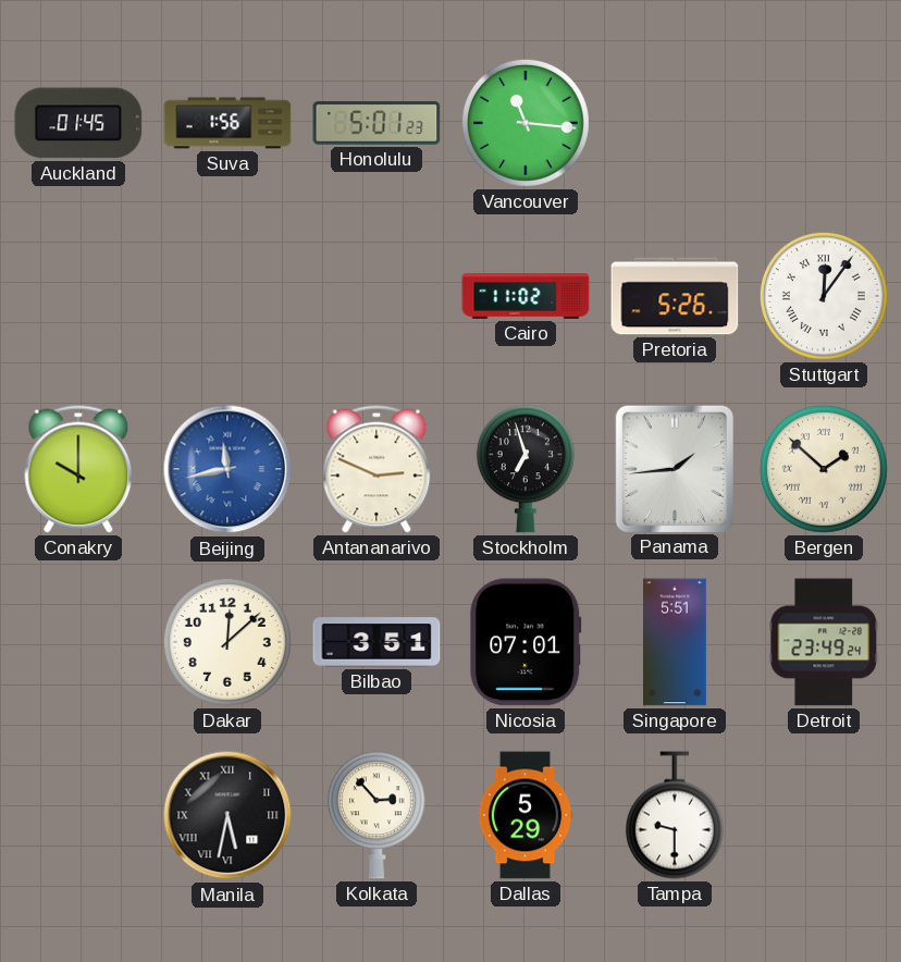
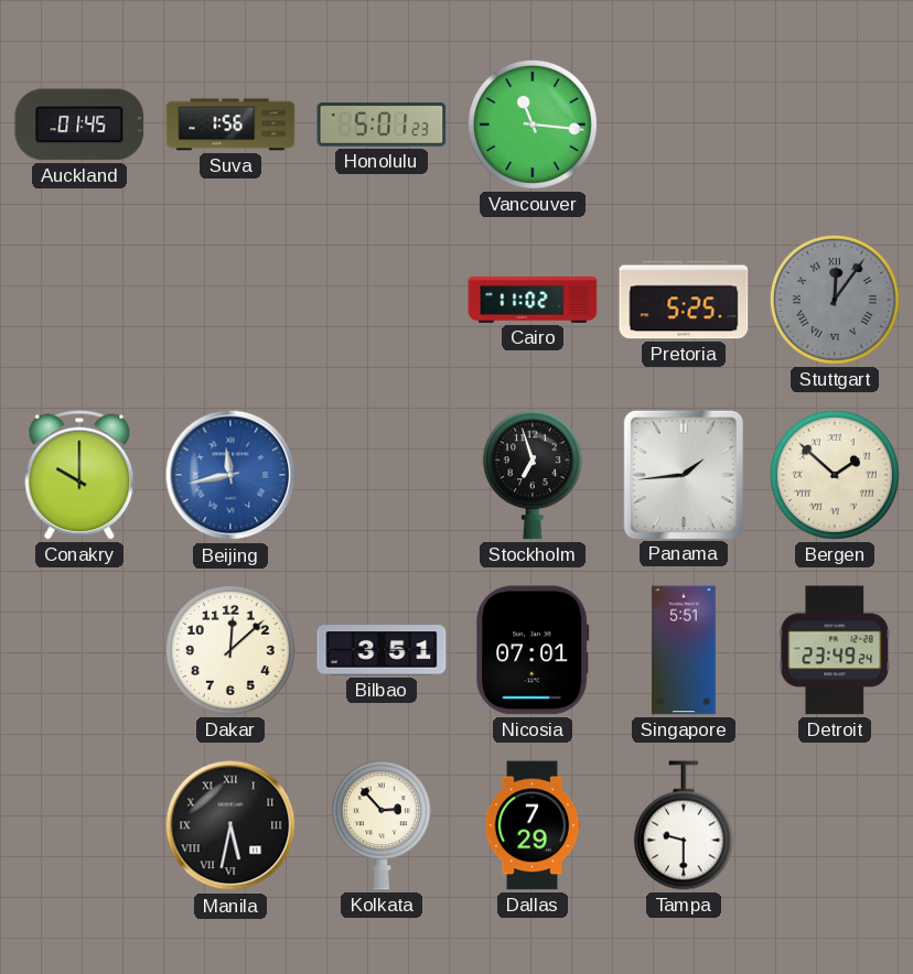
Pretoria: 5:26 -> 5:25 (684, 300)
Stuttgart dial: white -> grey (835, 300)
Antananarivo: 2:49 -> none (377, 469)
Dallas: 5:29 -> 7:29 (533, 825)
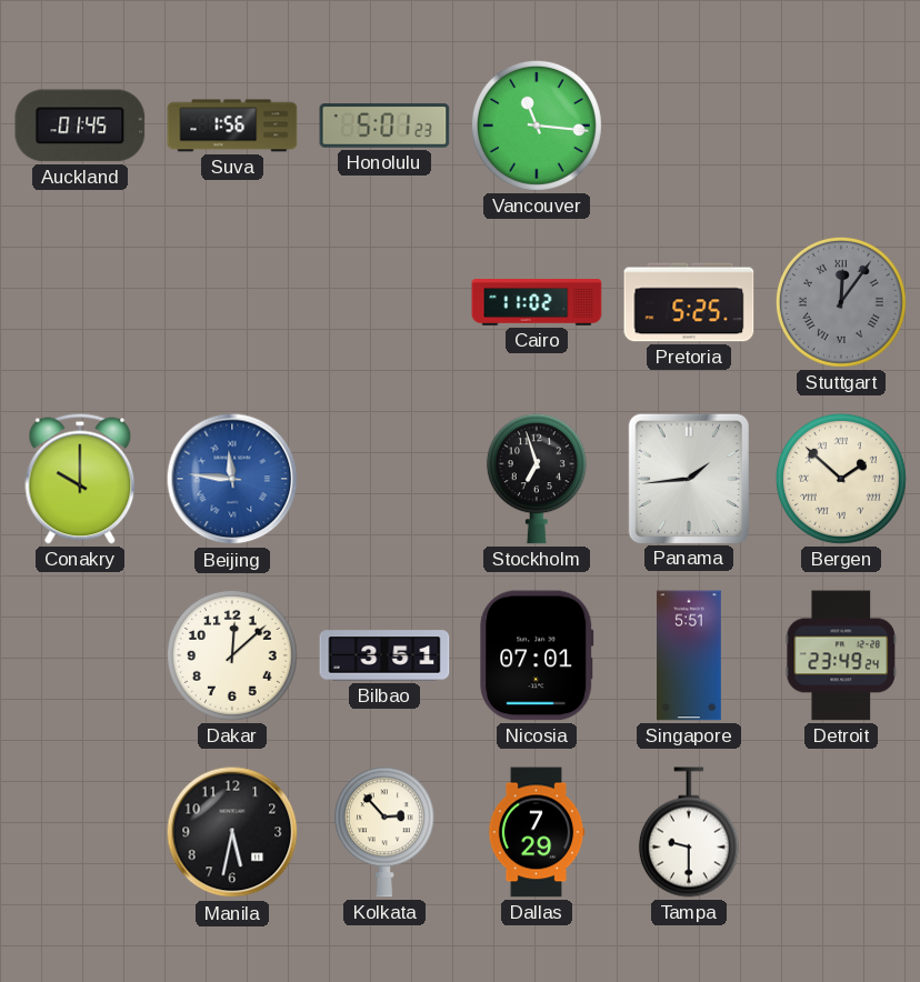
Beijing: 11:43 -> 11:46 (232, 479)
Manila numerals: Roman -> Arabic (232, 832)
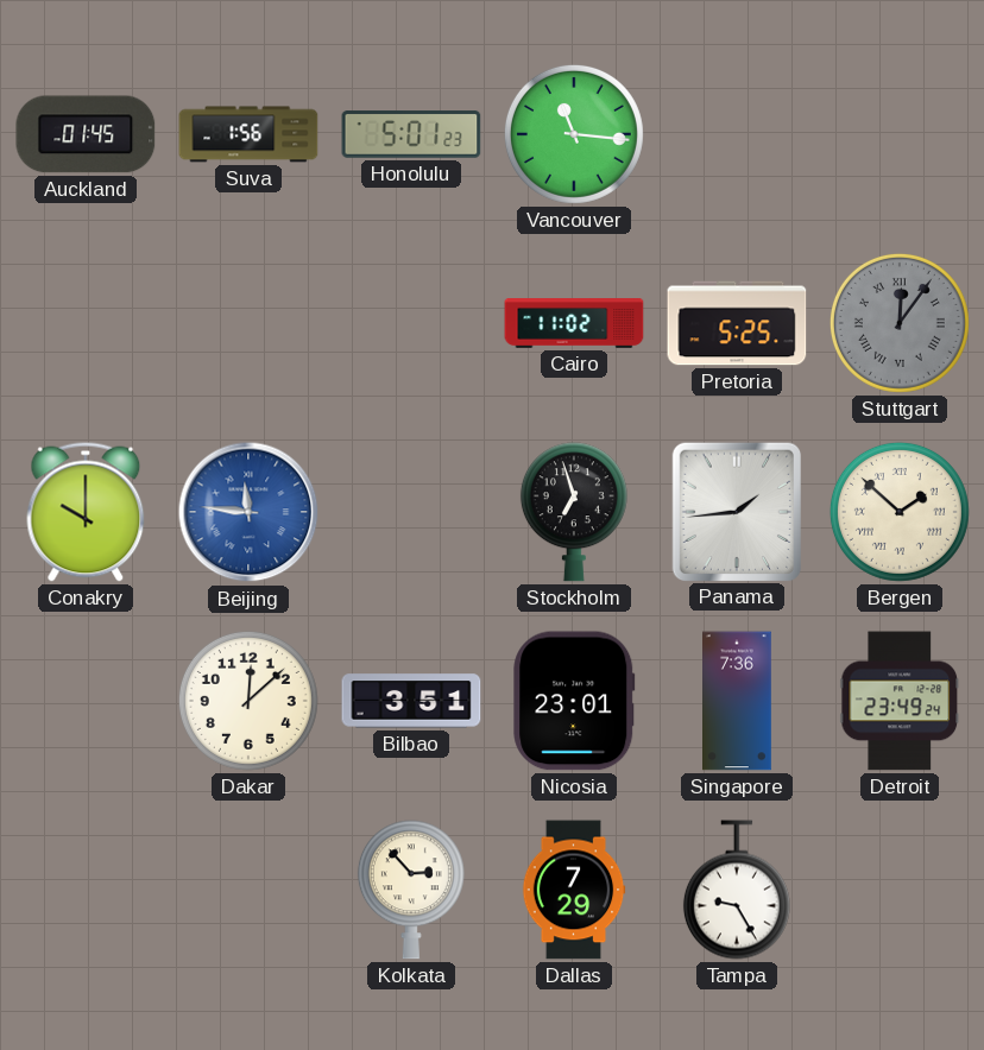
Nicosia: 07:01 -> 23:01 (574, 701)
Singapore: 5:51 -> 7:36 (738, 701)
Manila: 5:32 -> none (232, 832)
Tampa: 9:30 -> 9:25 (737, 890)
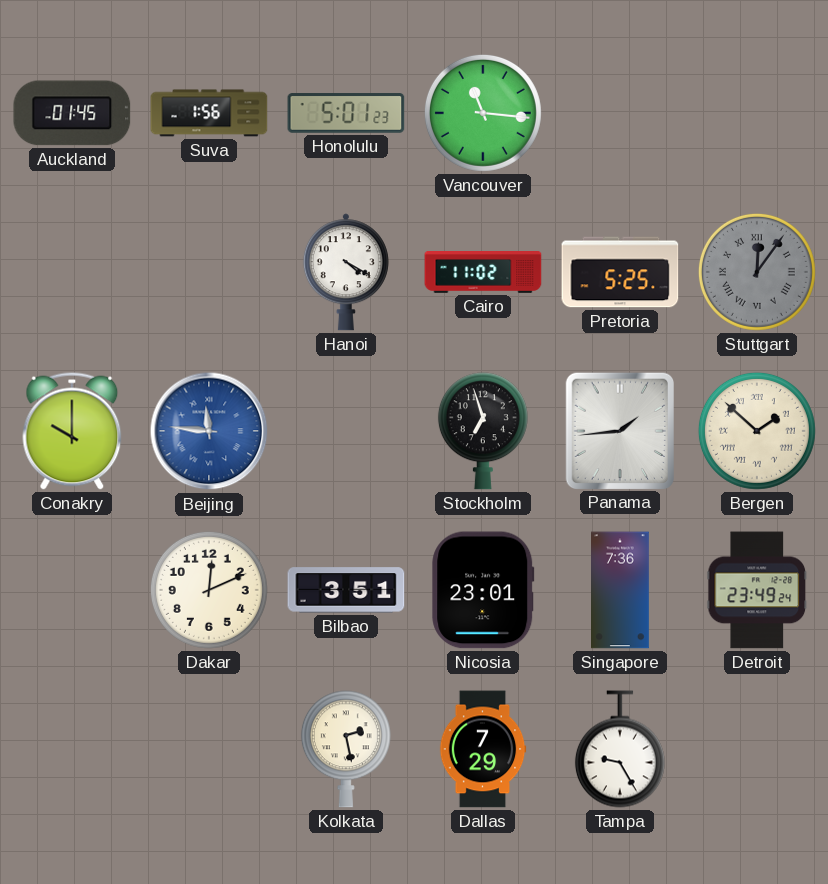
Hanoi: none -> 4:20 (346, 272)
Dakar: 12:08 -> 12:11 (209, 590)
Kolkata: 2:53 -> 2:28 (346, 749)
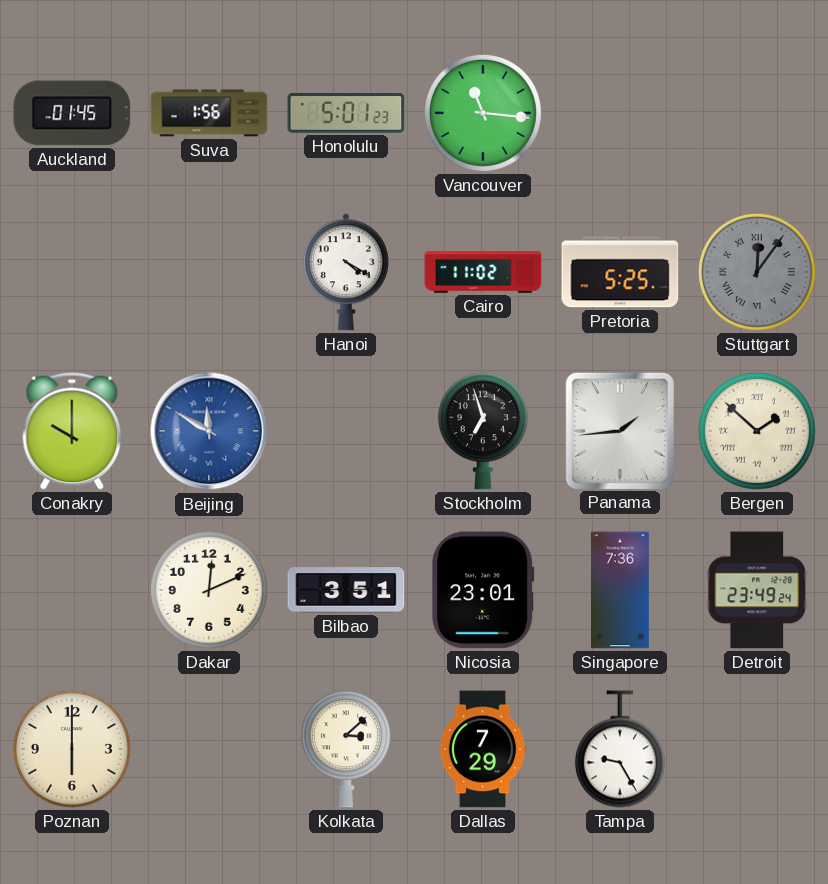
Beijing: 11:46 -> 11:50 (209, 431)
Poznan: none -> 6:00 (72, 749)
Kolkata: 2:28 -> 3:08 (346, 749)
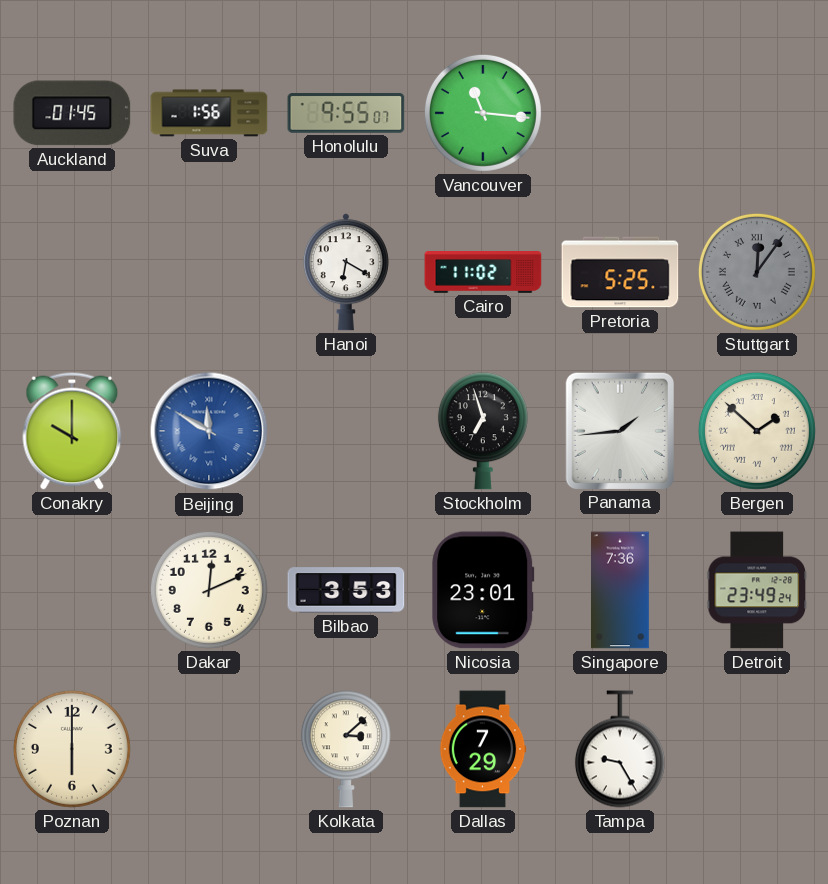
Honolulu: 5:01 -> 9:55 (346, 113)
Hanoi: 4:20 -> 6:20 (346, 272)
Bilbao: 3:51 -> 3:53 (346, 590)
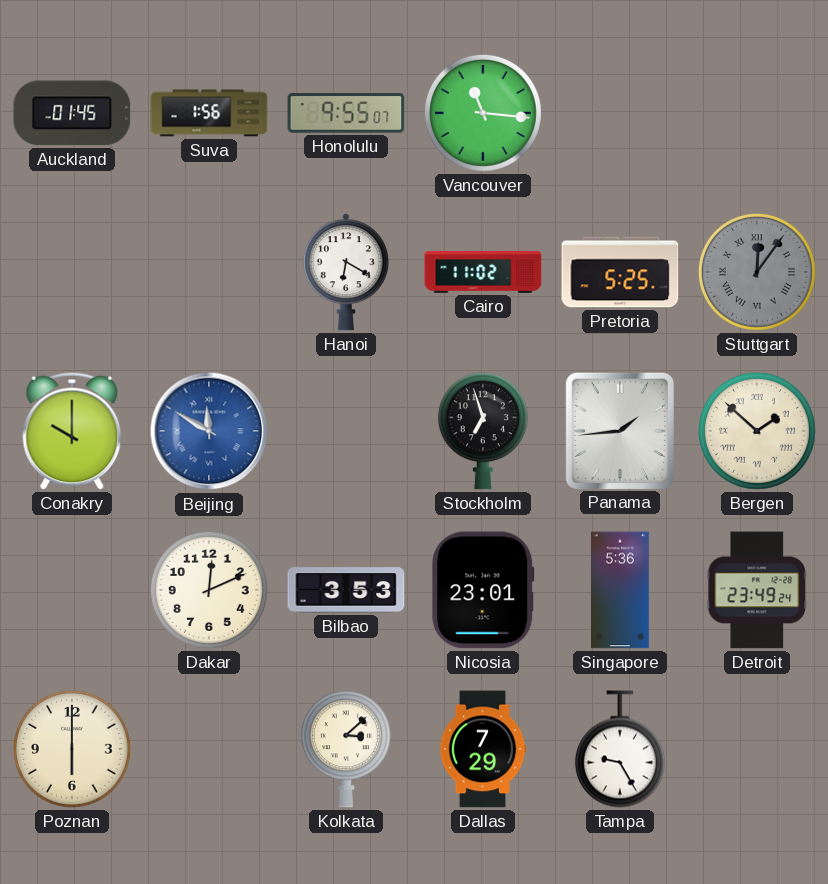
Singapore: 7:36 -> 5:36 (621, 590)
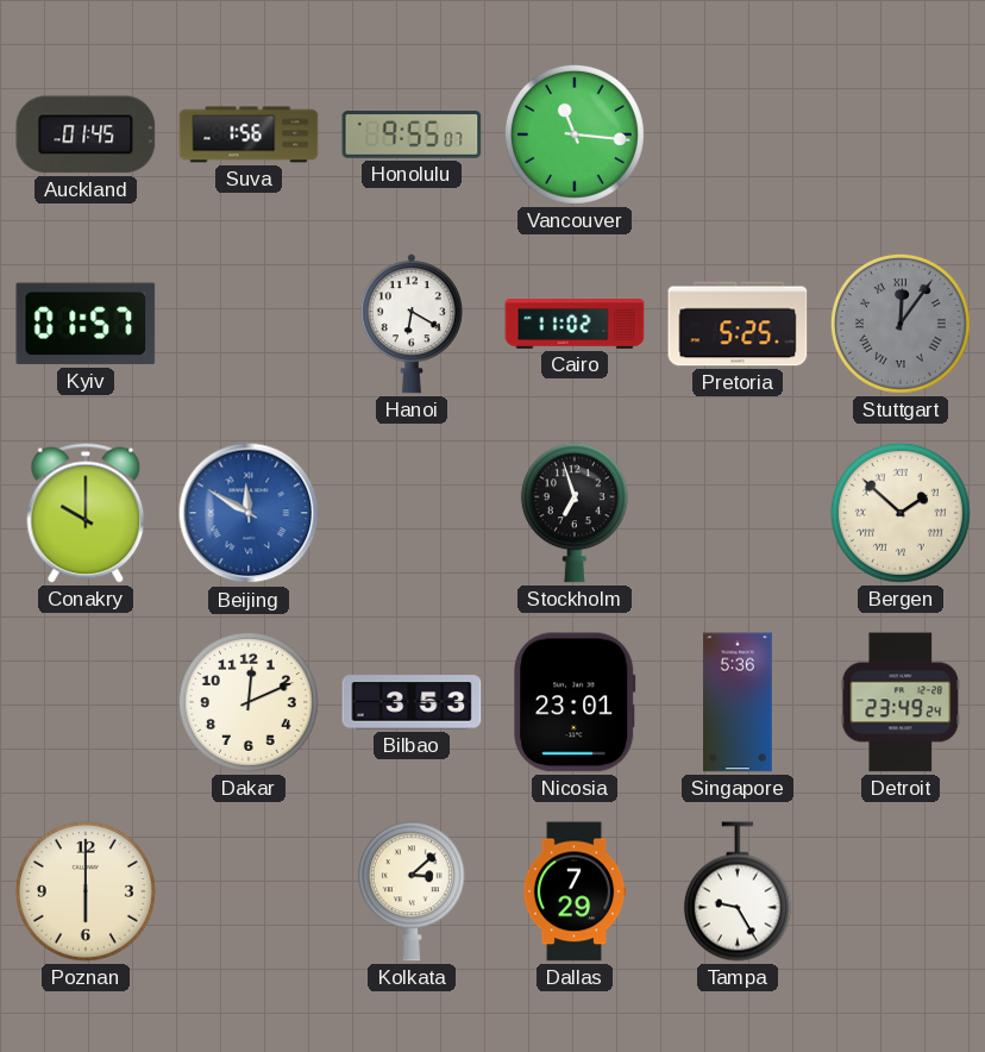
Kyiv: none -> 01:57 (86, 324)
Panama: 1:44 -> none (619, 430)
